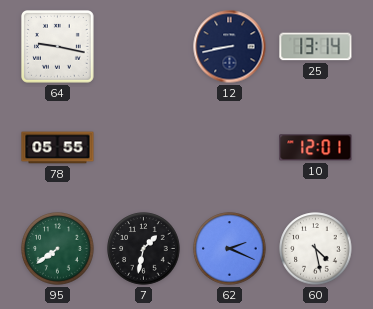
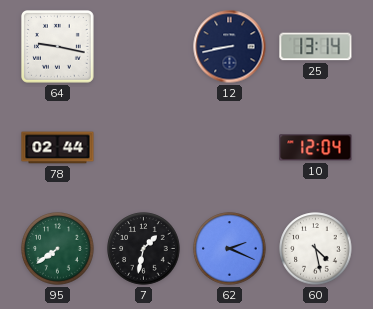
78: 05:55 -> 02:44 (58, 148)
10: 12:01 -> 12:04 (316, 148)
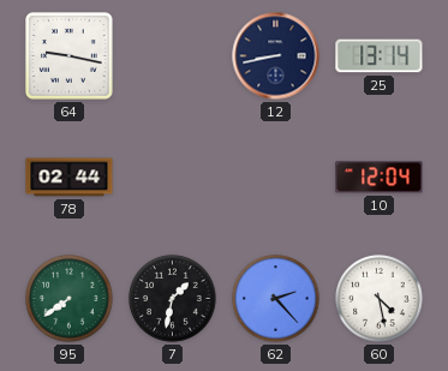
62: 2:19 -> 2:23 (276, 299)
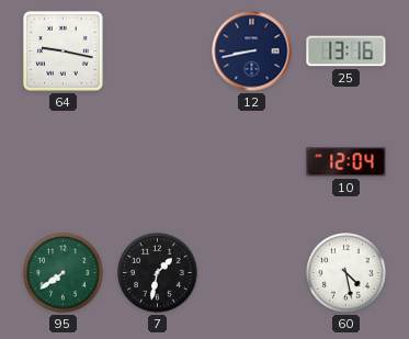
25: 13:14 -> 13:16 (346, 52)
78: 02:44 -> none (70, 178)
62: 2:23 -> none (276, 299)
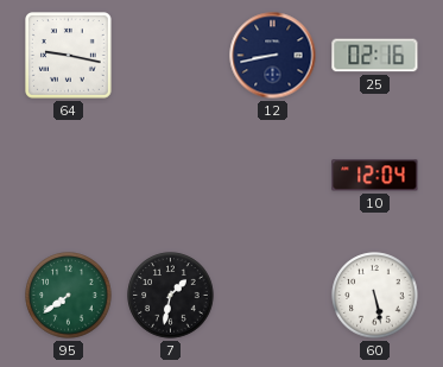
25: 13:16 -> 02:16 (375, 56)
60: 4:28 -> 5:28 (375, 296)
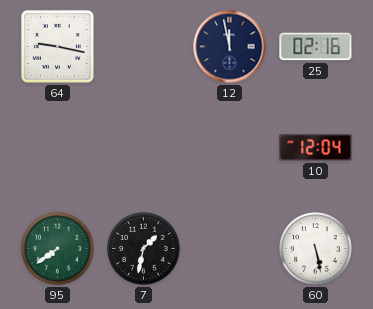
12: 8:43 -> 11:58 (230, 47)
